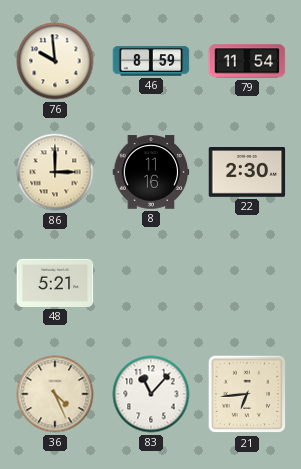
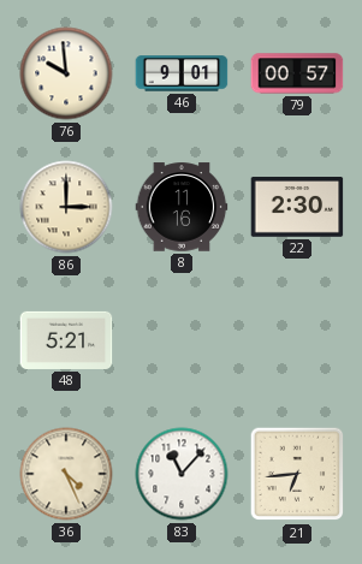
46: 8:59 -> 9:01 (182, 73)
79: 11:54 -> 00:57 (297, 73)
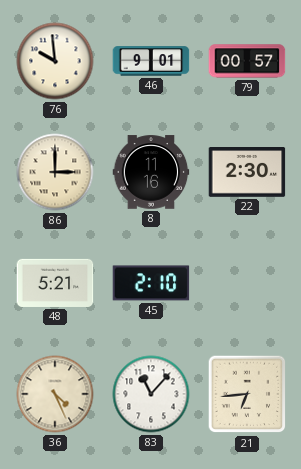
45: none -> 2:10 (151, 283)
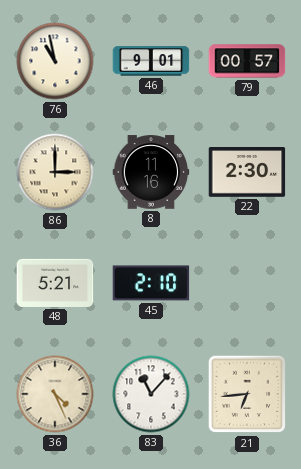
76: 9:59 -> 10:58 (55, 61)
